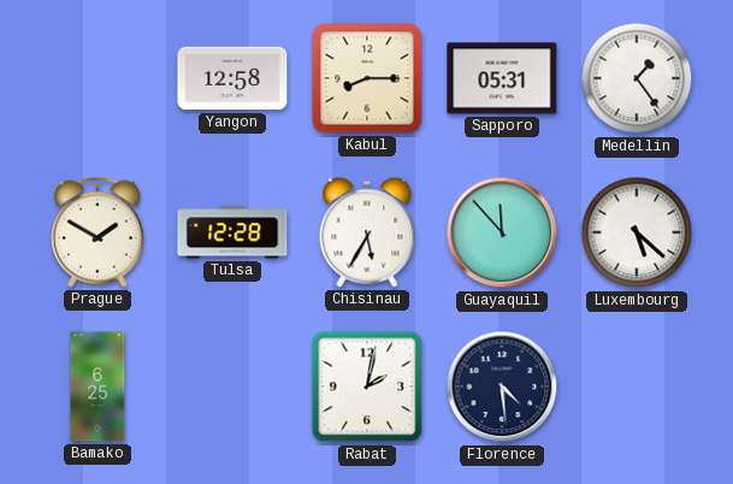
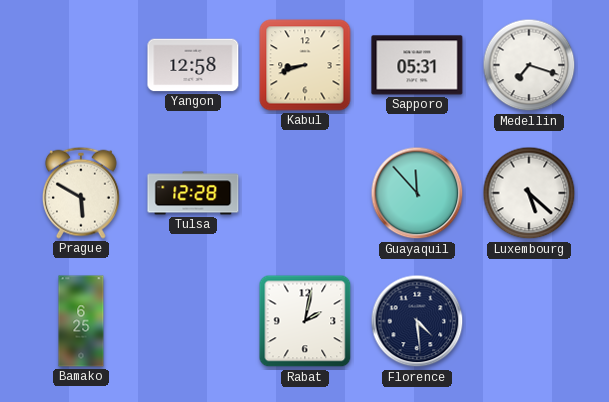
Kabul: 8:15 -> 8:42 (305, 65)
Medellin: 1:24 -> 7:18 (529, 65)
Prague: 1:50 -> 5:50 (81, 193)
Chisinau: 5:35 -> none (367, 232)
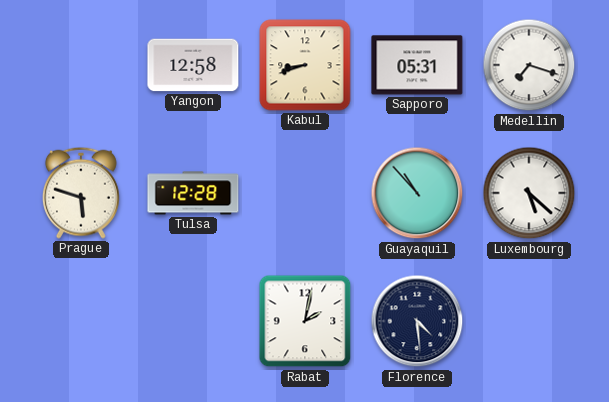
Prague: 5:50 -> 5:48 (81, 193)
Guayaquil: 11:53 -> 10:53 (417, 193)
Bamako: 6:25 -> none (81, 321)
